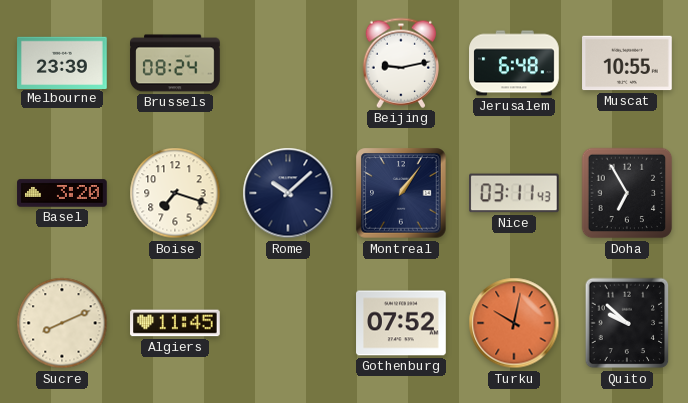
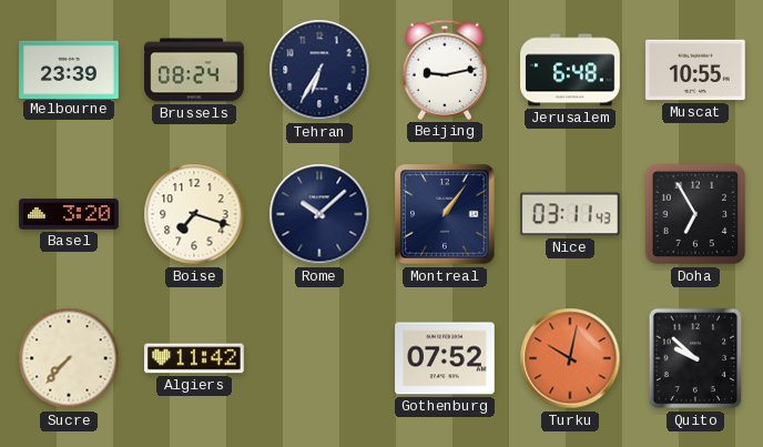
Tehran: none -> 6:35 (319, 70)
Sucre: 8:11 -> 7:37 (69, 358)
Algiers: 11:45 -> 11:42 (194, 358)
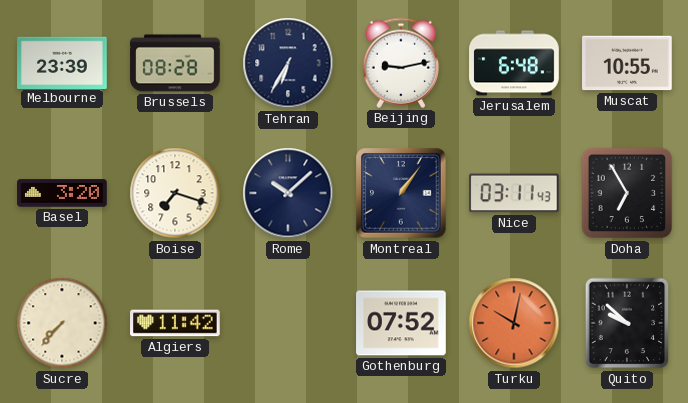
Brussels: 08:24 -> 08:28 (175, 63)
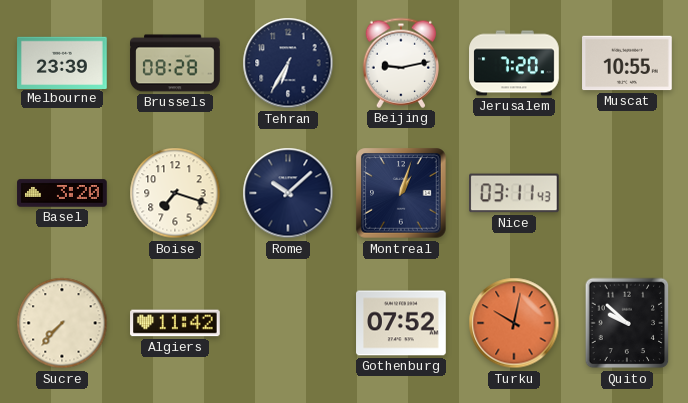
Jerusalem: 6:48 -> 7:20 (514, 63)
Montreal: 1:06 -> 1:03 (401, 193)
Doha: 6:55 -> none (627, 193)
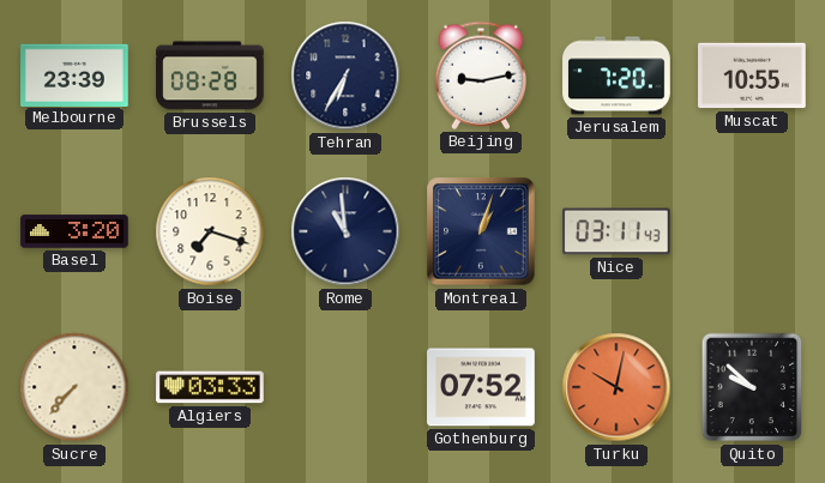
Rome: 10:08 -> 10:59 (345, 231)
Algiers: 11:42 -> 03:33 (210, 387)
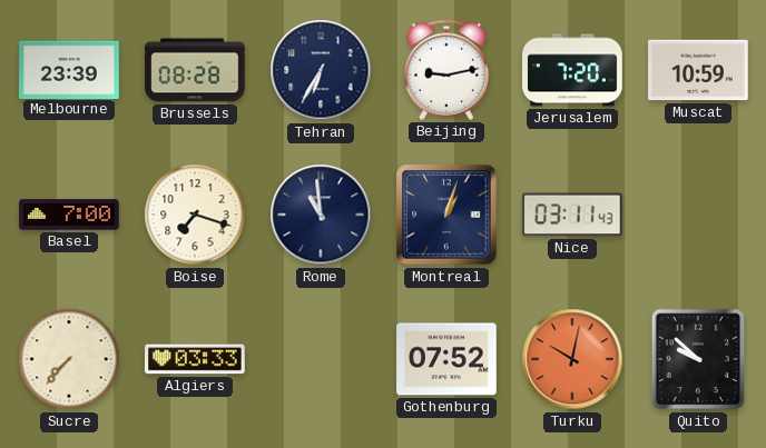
Muscat: 10:55 -> 10:59 (698, 70)
Basel: 3:20 -> 7:00 (69, 215)
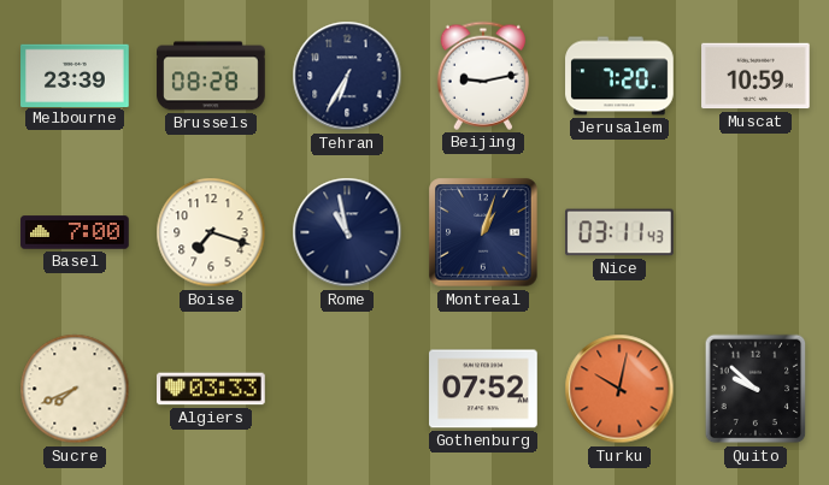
Rome: 10:59 -> 10:58 (347, 232)
Sucre: 7:37 -> 7:41 (75, 389)
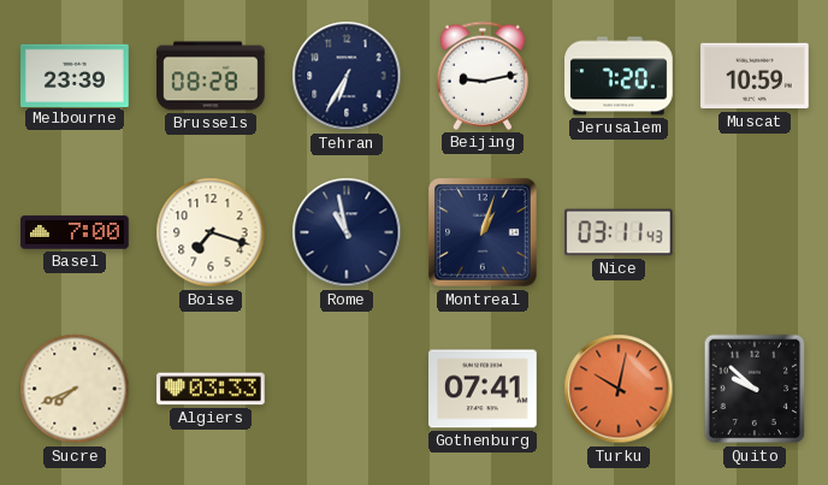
Gothenburg: 07:52 -> 07:41 (483, 389)
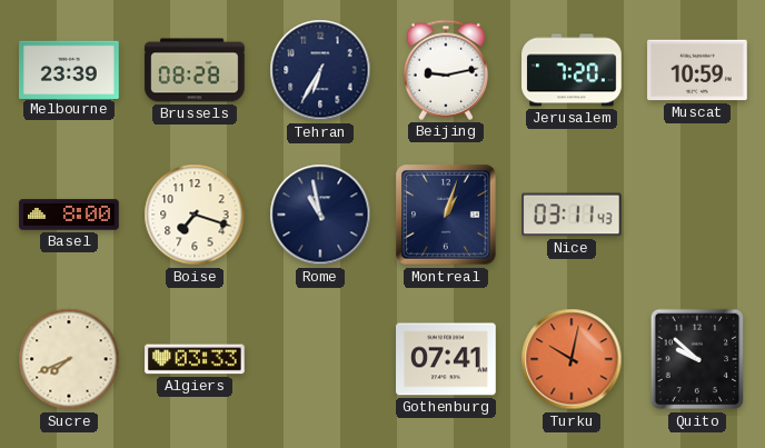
Basel: 7:00 -> 8:00 (69, 215)
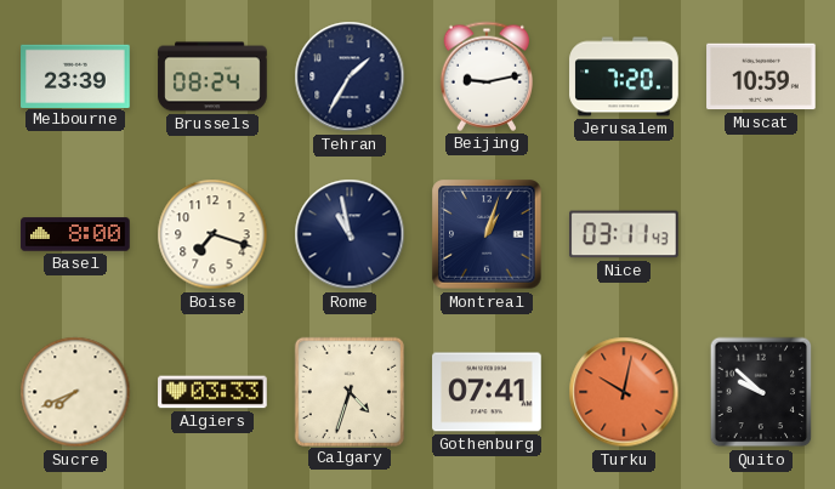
Brussels: 08:28 -> 08:24 (212, 76)
Tehran: 6:35 -> 1:35 (350, 76)
Calgary: none -> 4:33 (348, 391)
